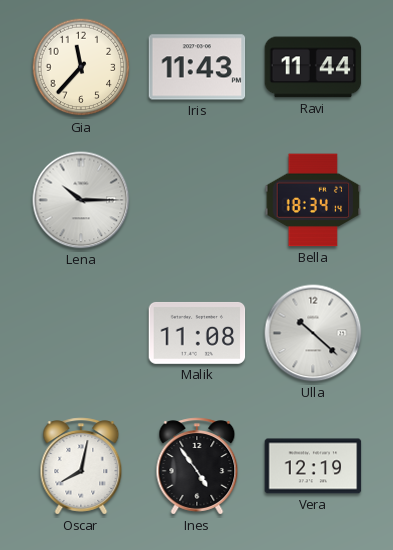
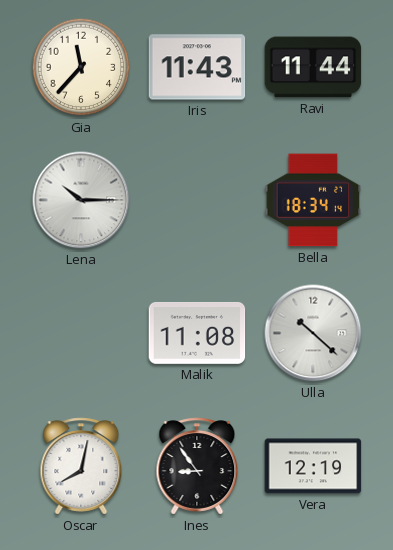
Ines: 4:54 -> 8:54 (197, 466)
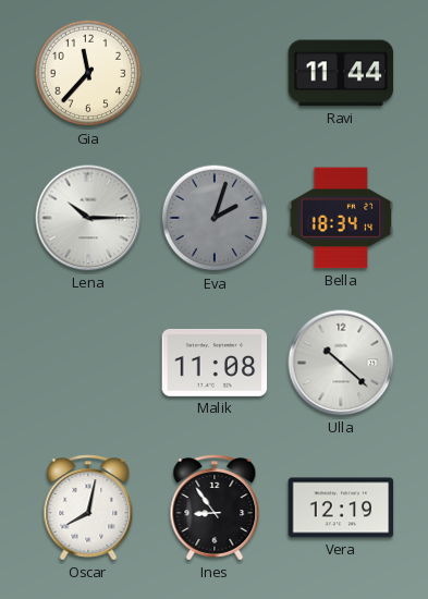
Iris: 11:43 -> none (197, 67)
Eva: none -> 2:03 (215, 218)
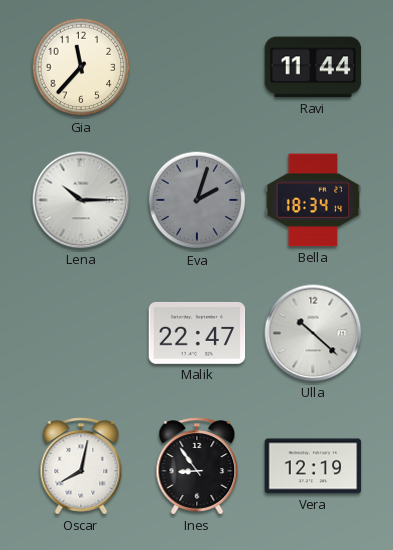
Malik: 11:08 -> 22:47 (197, 333)
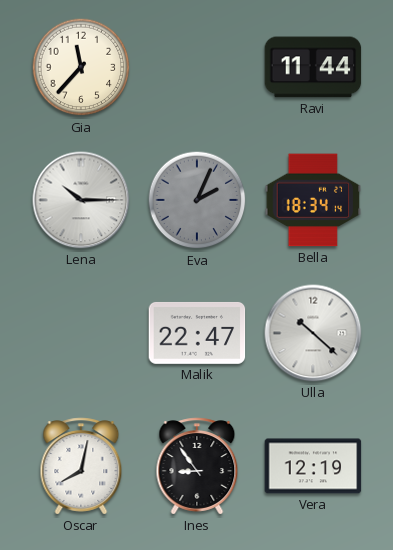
Eva: 2:03 -> 2:04 (197, 200)
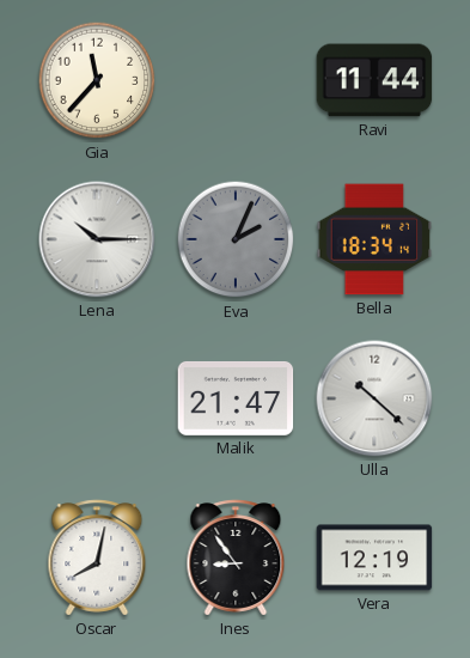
Malik: 22:47 -> 21:47 (236, 398)
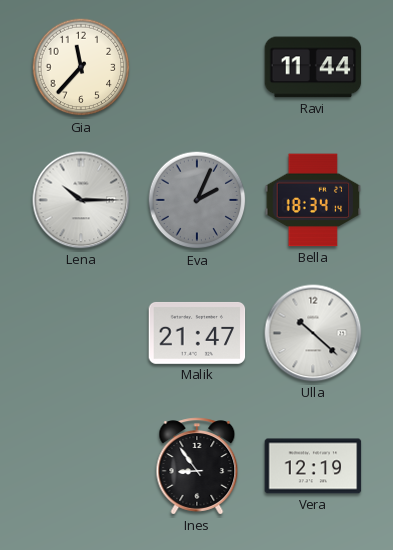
Oscar: 8:02 -> none (97, 558)
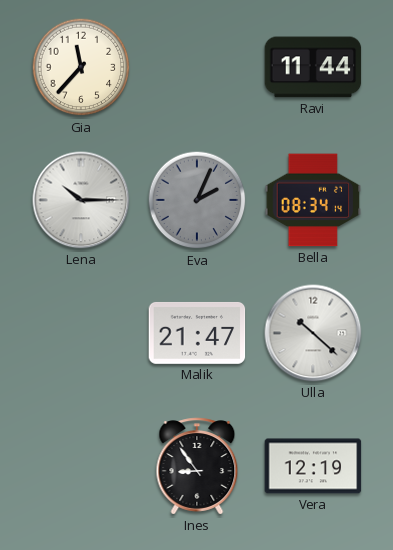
Bella: 18:34 -> 08:34 (313, 200)
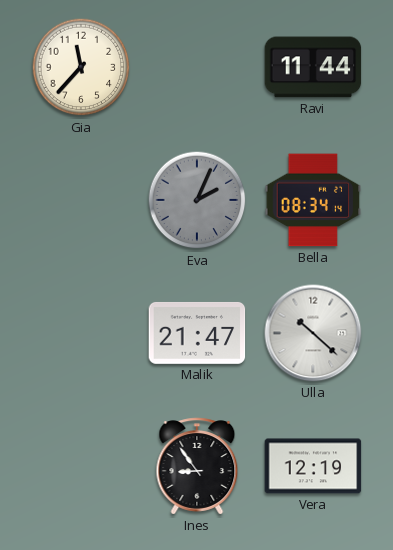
Lena: 10:15 -> none (81, 200)
